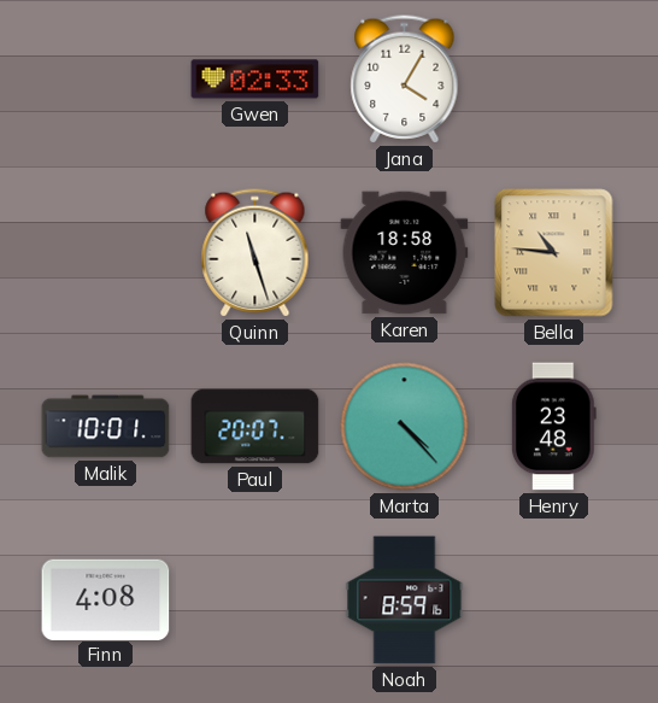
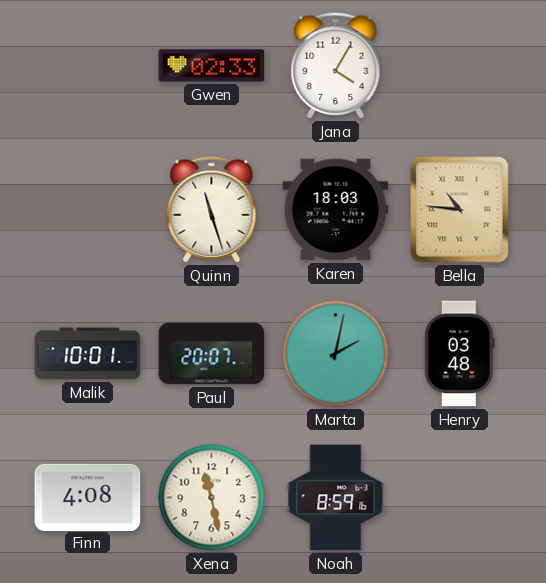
Karen: 18:58 -> 18:03 (336, 210)
Marta: 4:23 -> 2:02 (336, 354)
Henry: 23:48 -> 03:48 (459, 354)
Xena: none -> 11:28 (212, 498)
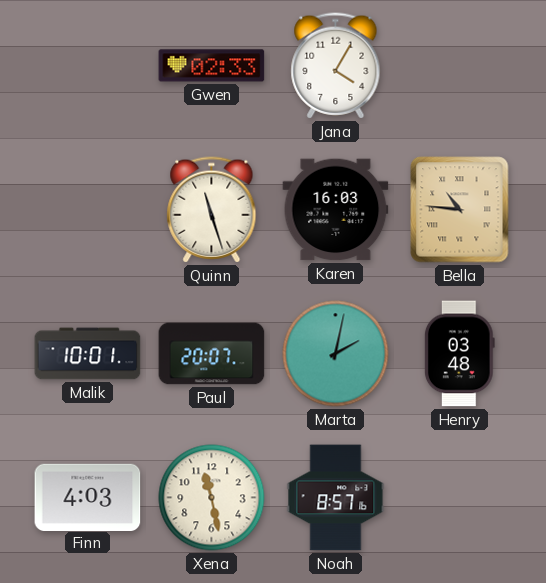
Karen: 18:03 -> 16:03 (336, 210)
Finn: 4:08 -> 4:03 (88, 497)
Noah: 8:59 -> 8:57 (336, 498)
